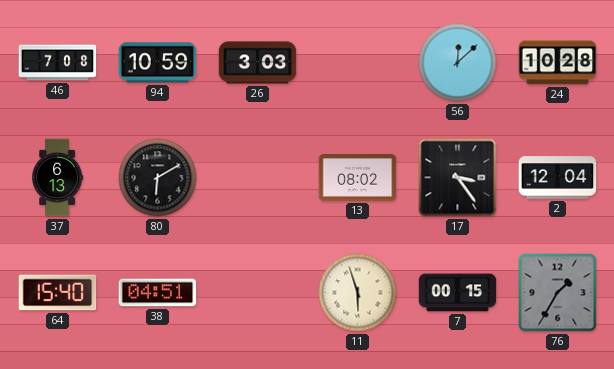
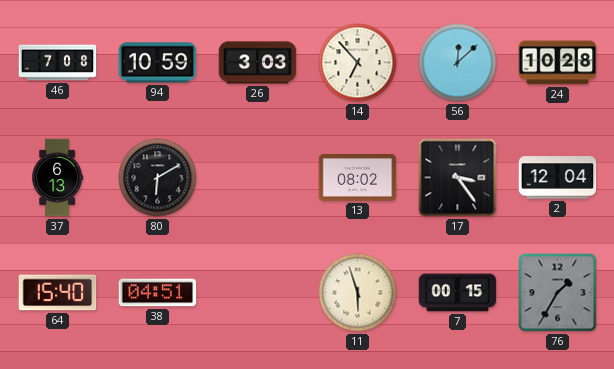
14: none -> 6:53 (358, 63)
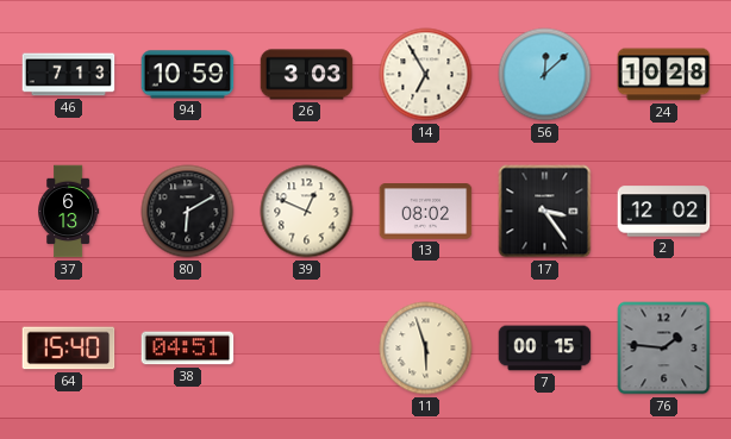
46: 7:08 -> 7:13 (69, 75)
14: 6:53 -> 6:55 (426, 75)
39: none -> 12:49 (307, 212)
2: 12:04 -> 12:02 (664, 212)
76: 1:35 -> 1:46 (664, 349)
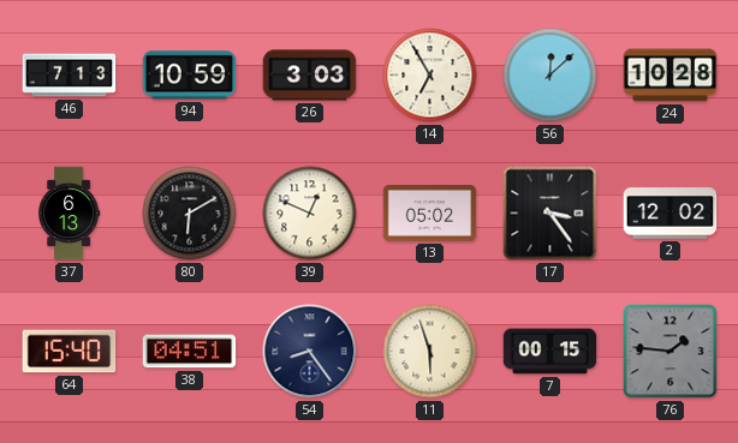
13: 08:02 -> 05:02 (430, 214)
54: none -> 8:24 (310, 352)
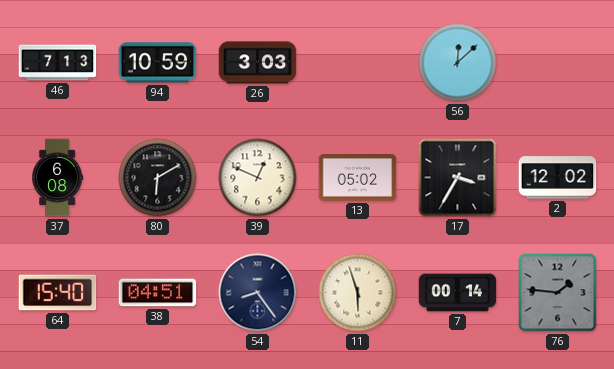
14: 6:55 -> none (430, 76)
24: 10:28 -> none (671, 76)
37: 6:13 -> 6:08 (58, 178)
17: 3:24 -> 3:35 (458, 178)
7: 00:15 -> 00:14 (458, 293)
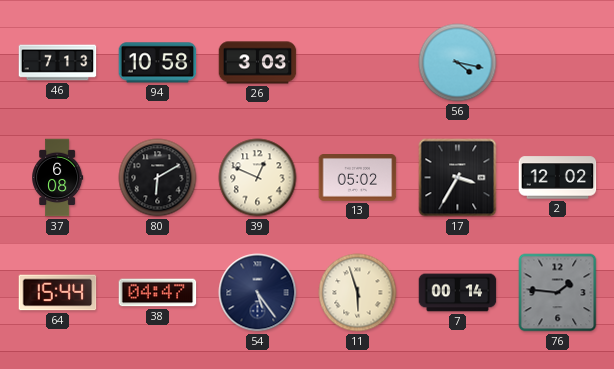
94: 10:59 -> 10:58 (158, 63)
56: 12:08 -> 4:17 (458, 63)
64: 15:40 -> 15:44 (58, 293)
38: 04:51 -> 04:47 (158, 293)
54: 8:24 -> 5:24 (258, 293)
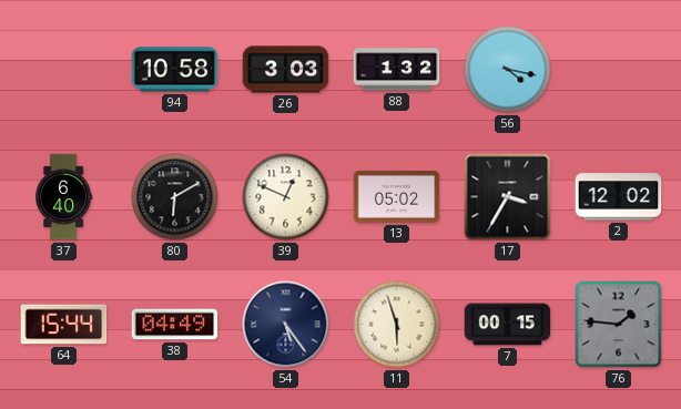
46: 7:13 -> none (58, 63)
88: none -> 1:32 (397, 70)
37: 6:08 -> 6:40 (64, 197)
38: 04:47 -> 04:49 (175, 325)
7: 00:14 -> 00:15 (508, 325)
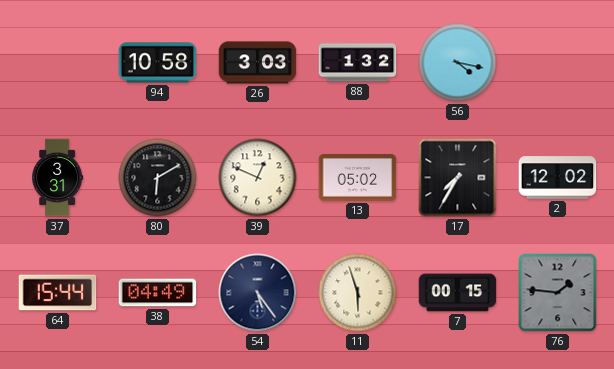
37: 6:40 -> 3:31 (58, 178)
17: 3:35 -> 7:35 (458, 178)
